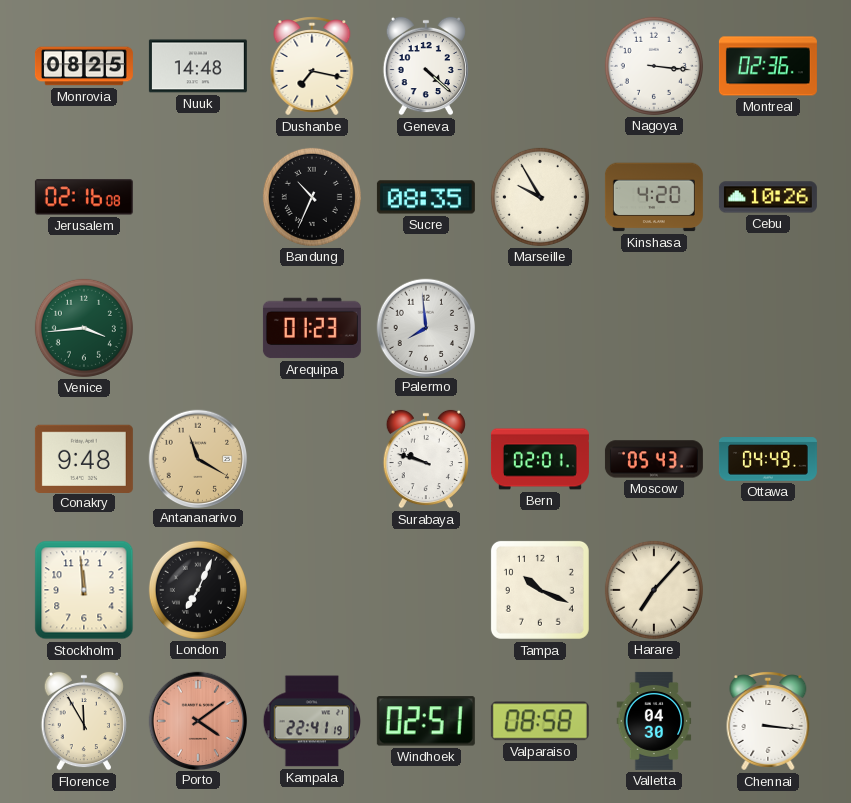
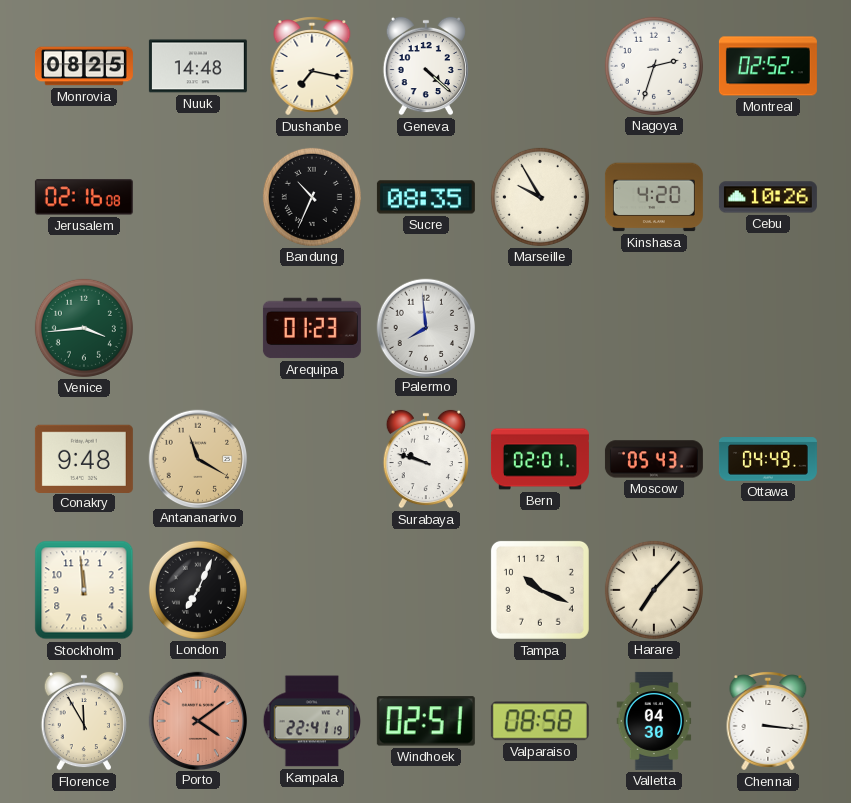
Nagoya: 3:16 -> 2:33 (654, 66)
Montreal: 02:36 -> 02:52 (768, 66)
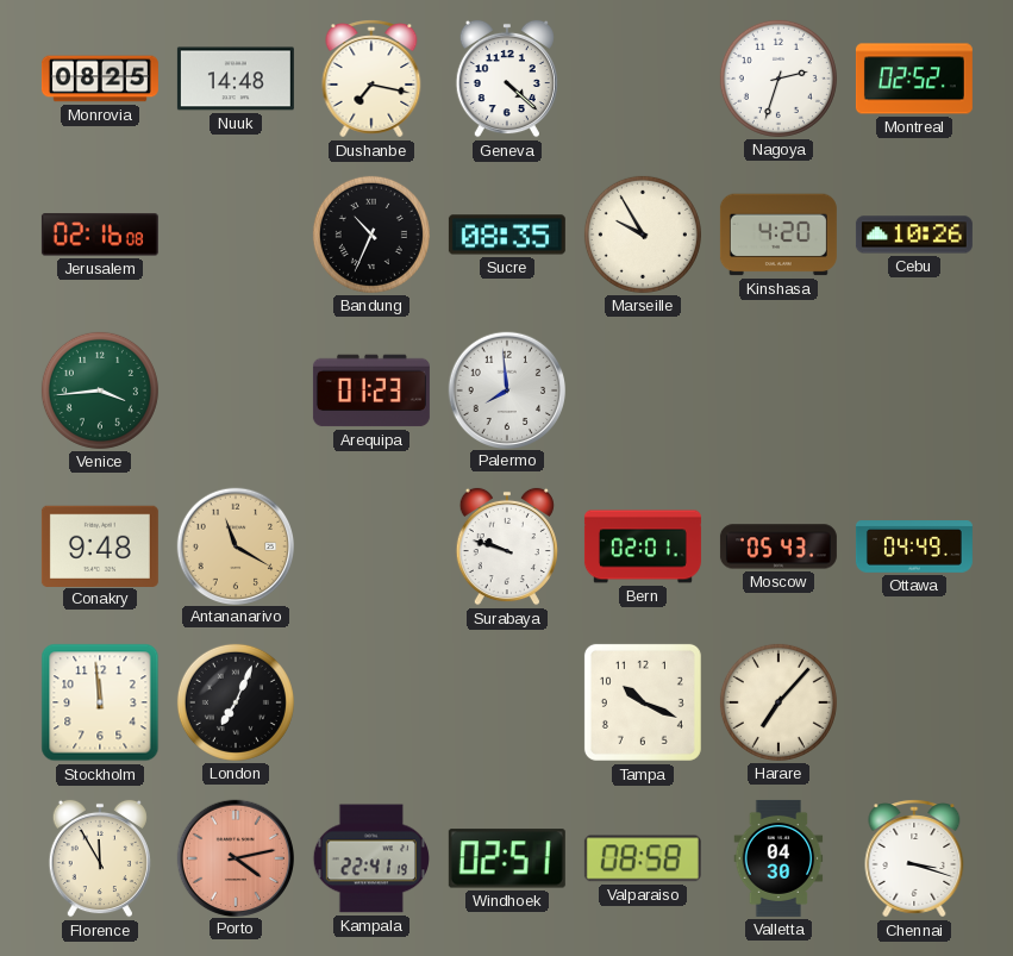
Porto: 4:09 -> 4:13 (235, 857)
Chennai: 3:16 -> 3:18 (914, 858)
